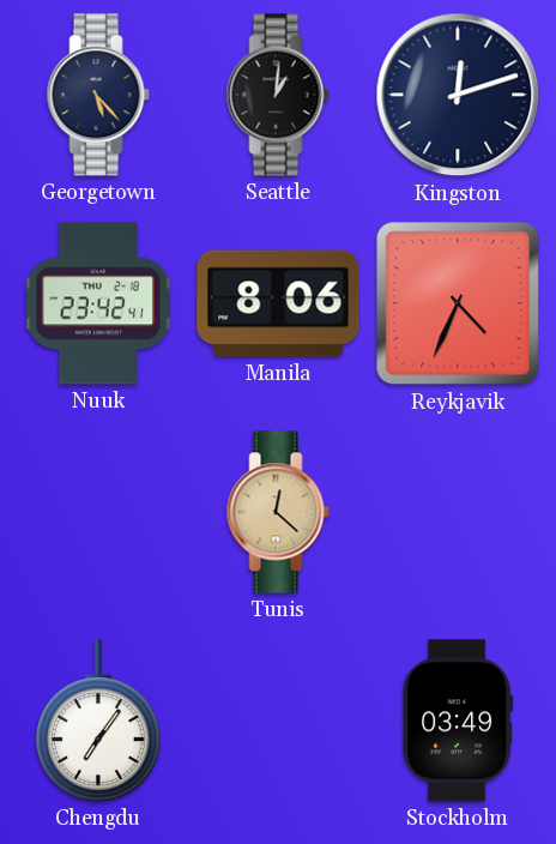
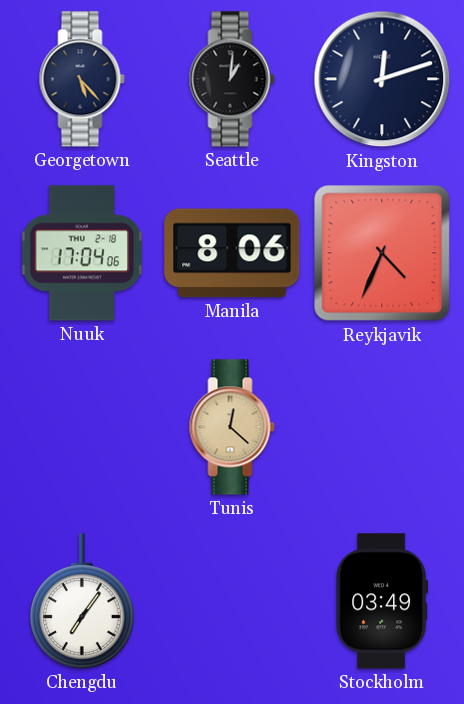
Nuuk: 23:42 -> 17:04 (82, 253)
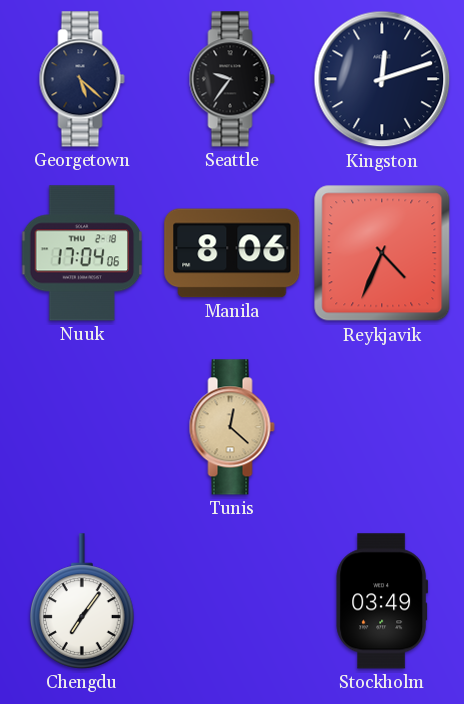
Georgetown: 5:23 -> 5:22 (82, 79)
Seattle: 1:01 -> 9:36 (232, 79)
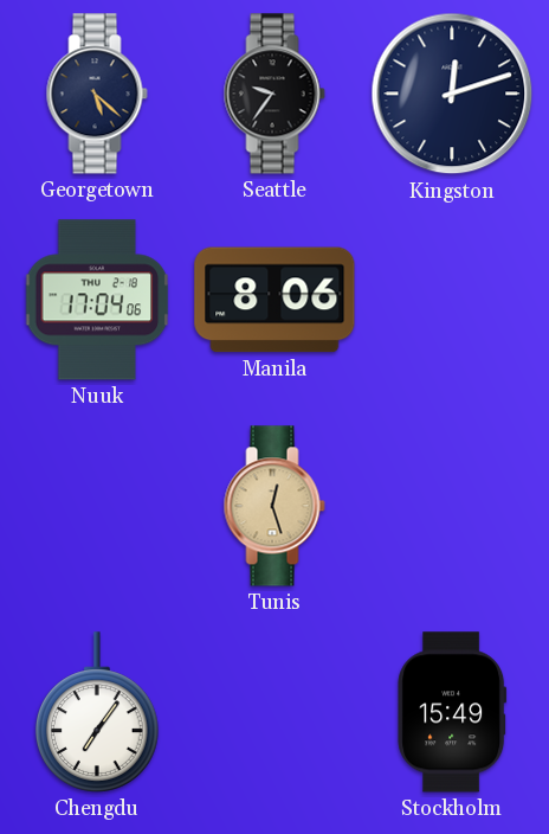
Reykjavik: 4:34 -> none (382, 253)
Tunis: 12:22 -> 12:27 (274, 506)
Stockholm: 03:49 -> 15:49 (452, 712)
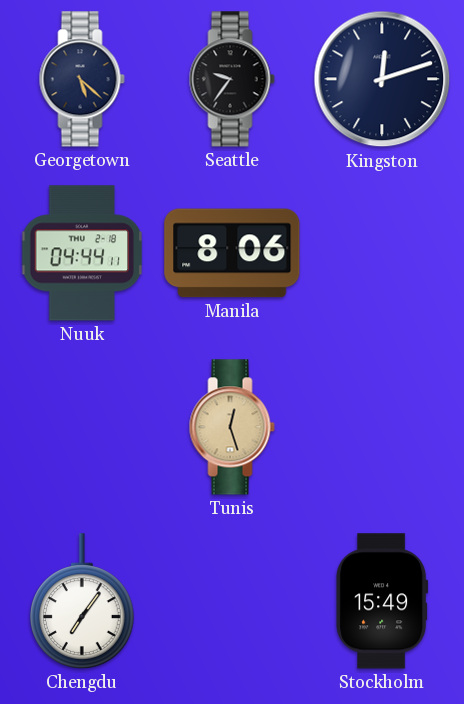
Nuuk: 17:04 -> 04:44 (82, 253)
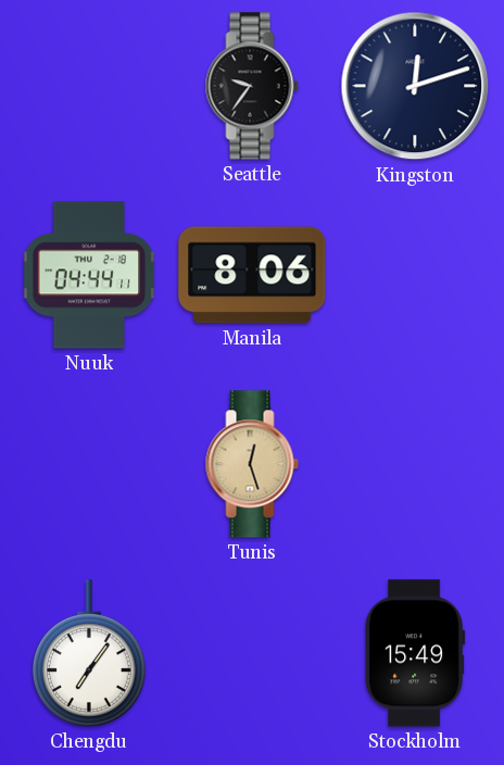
Georgetown: 5:22 -> none (82, 79)
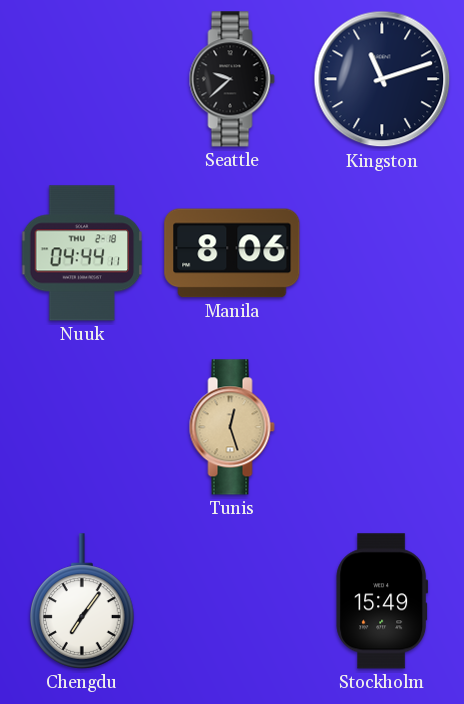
Seattle: 9:36 -> 9:38 (232, 79)
Kingston: 12:12 -> 11:12 (382, 79)
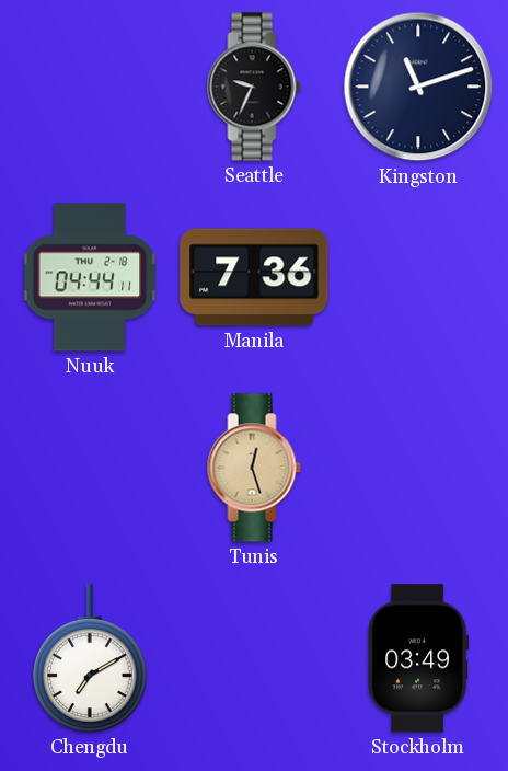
Seattle: 9:38 -> 9:34 (254, 87)
Manila: 8:06 -> 7:36 (254, 277)
Chengdu: 7:06 -> 7:10 (91, 658)
Stockholm: 15:49 -> 03:49 (418, 658)
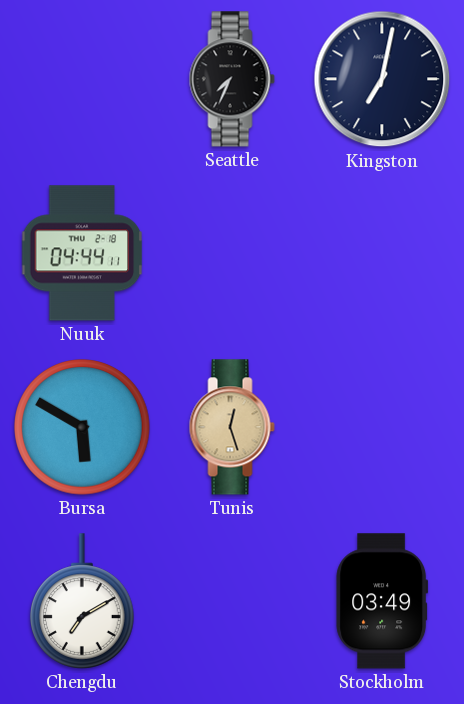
Seattle: 9:34 -> 7:34 (232, 79)
Kingston: 11:12 -> 7:02 (382, 79)
Manila: 7:36 -> none (254, 277)
Bursa: none -> 5:50 (82, 427)
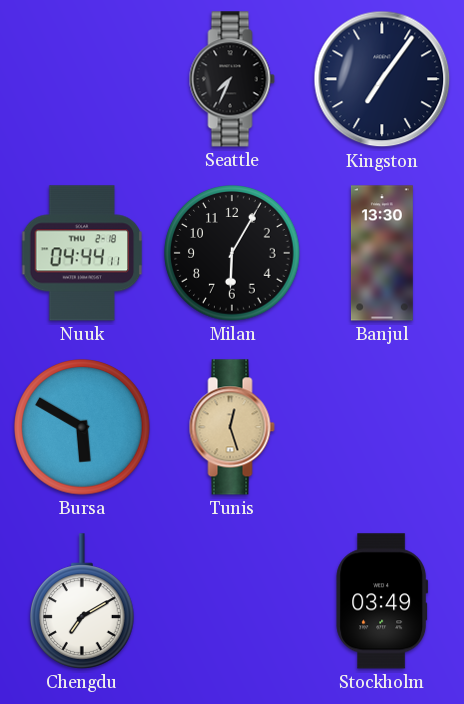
Kingston: 7:02 -> 7:06 (382, 79)
Milan: none -> 6:05 (232, 253)
Banjul: none -> 13:30 (382, 253)
